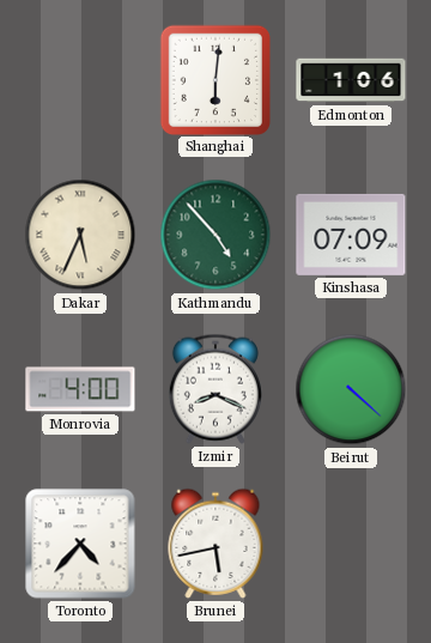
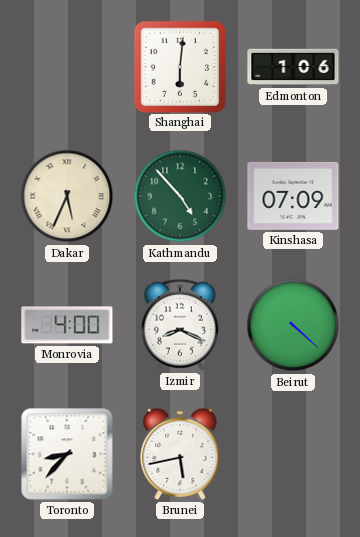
Toronto: 4:37 -> 8:37 (67, 454)
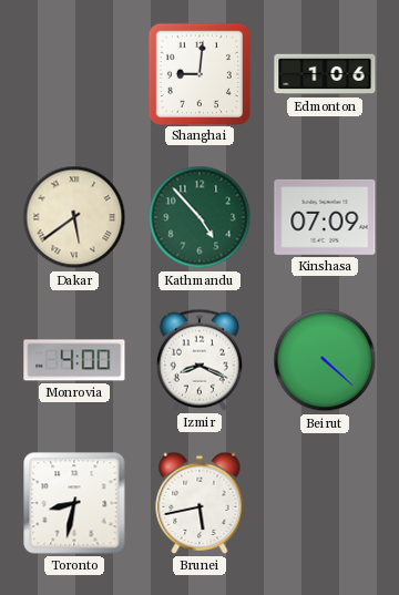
Shanghai: 6:01 -> 9:01 (198, 73)
Dakar: 5:34 -> 5:39 (74, 217)
Toronto: 8:37 -> 8:32 (74, 503)
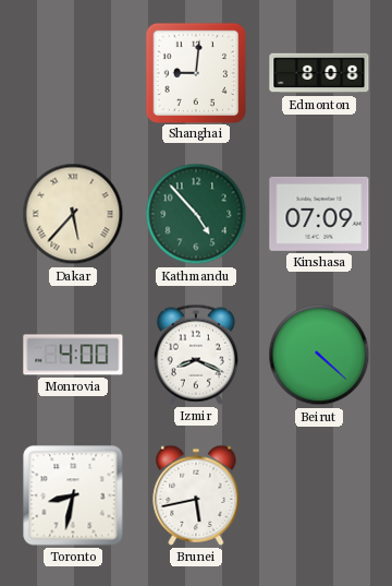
Edmonton: 1:06 -> 8:08 (319, 73)
Dakar: 5:39 -> 5:37 (73, 214)
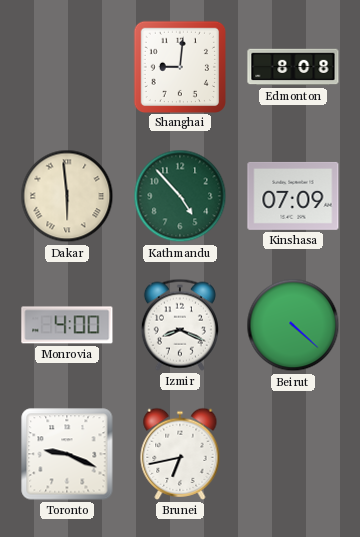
Dakar: 5:37 -> 5:59 (67, 196)
Toronto: 8:32 -> 9:19 (67, 454)
Brunei: 5:43 -> 6:43 (180, 454)
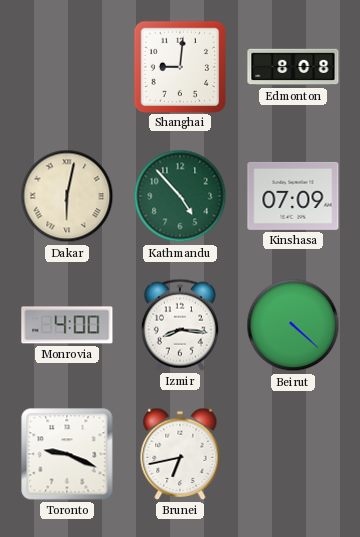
Dakar: 5:59 -> 6:02 (67, 196)
Izmir: 8:19 -> 8:16 (180, 325)
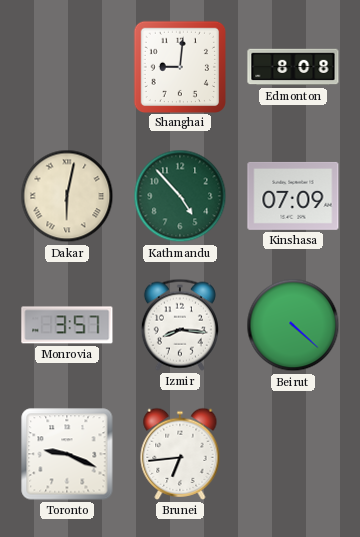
Monrovia: 4:00 -> 3:57 (67, 325)
Brunei: 6:43 -> 6:44 (180, 454)
